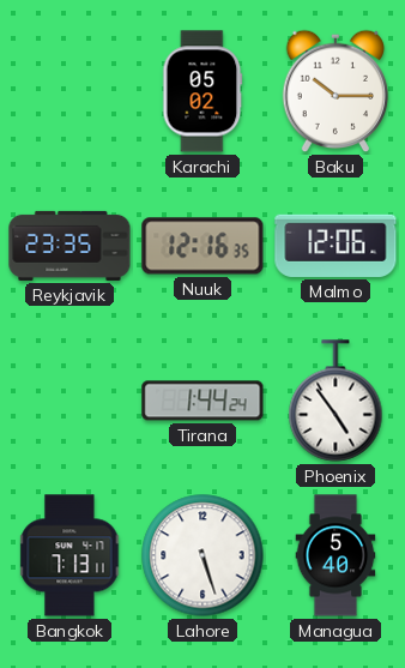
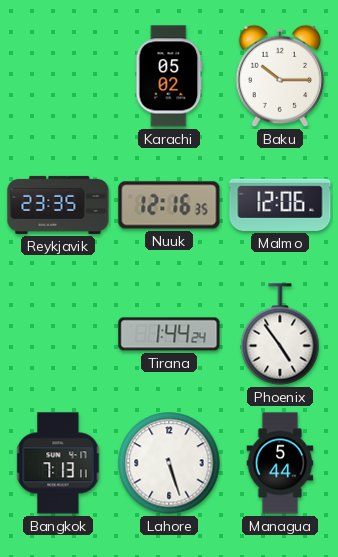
Managua: 5:40 -> 5:44 (280, 463)
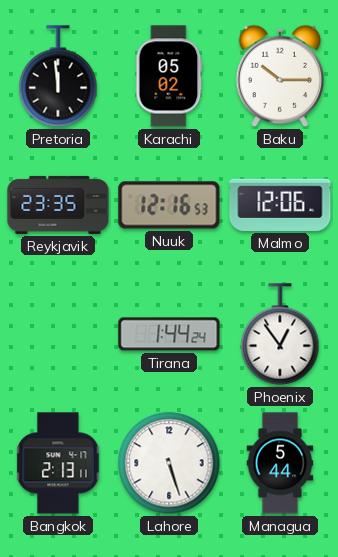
Pretoria: none -> 11:59 (58, 76)
Nuuk: 12:16:35 -> 12:16:53 (169, 205)
Phoenix: 4:54 -> 12:54 (280, 334)
Bangkok: 7:13 -> 2:13 (58, 463)
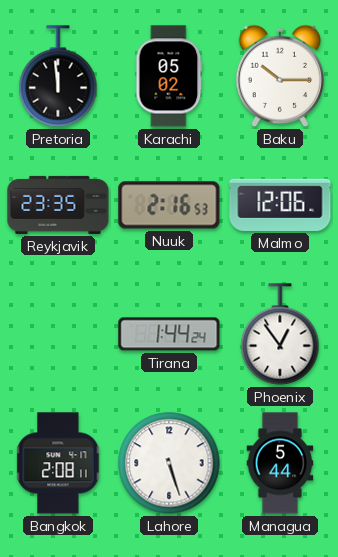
Nuuk: 12:16 -> 2:16 (169, 205)
Bangkok: 2:13 -> 2:08 (58, 463)
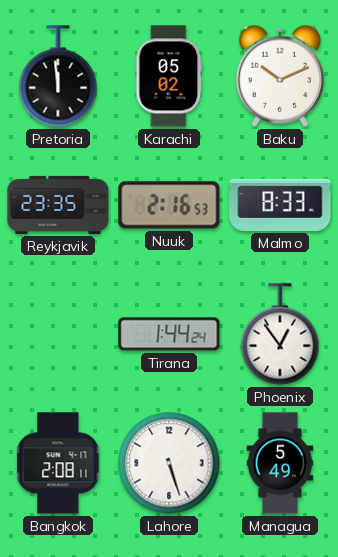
Baku: 10:15 -> 10:11 (280, 76)
Malmo: 12:06 -> 8:33 (280, 205)
Managua: 5:44 -> 5:49 (280, 463)
